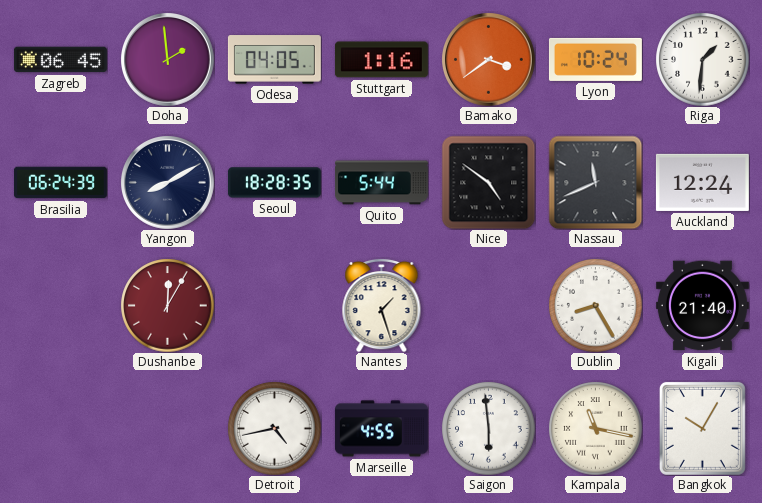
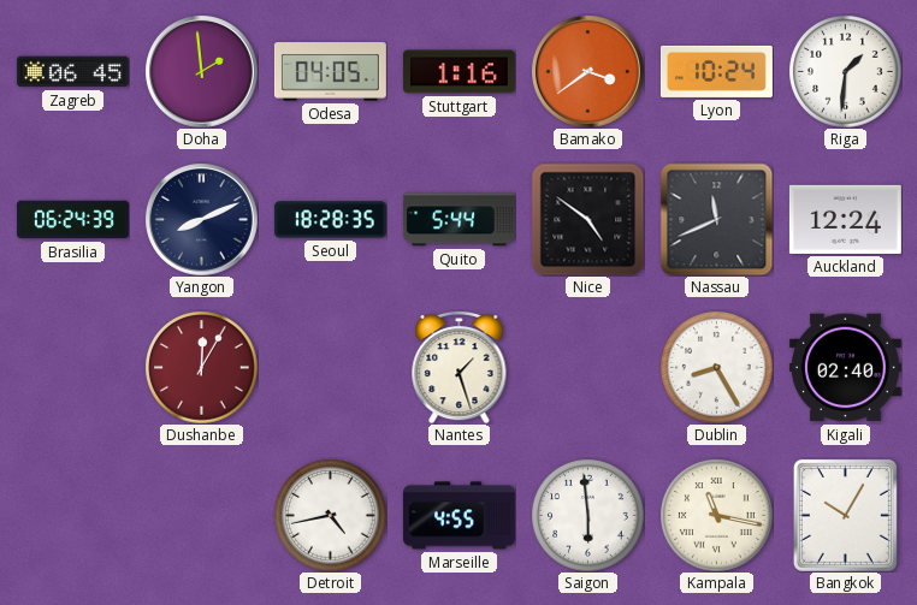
Yangon: 8:10 -> 8:11 (202, 220)
Kigali: 21:40 -> 02:40 (845, 368)
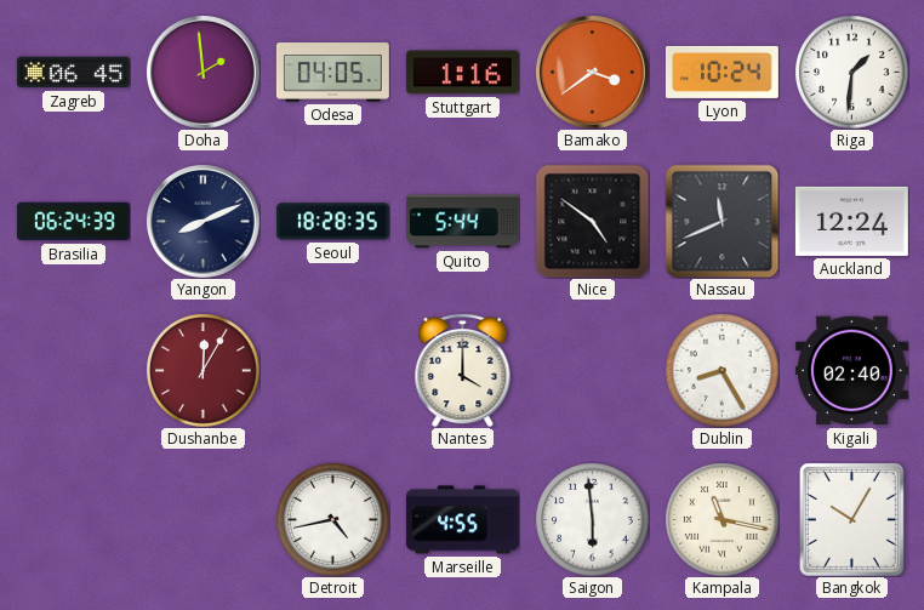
Nantes: 1:27 -> 4:00 (463, 370)
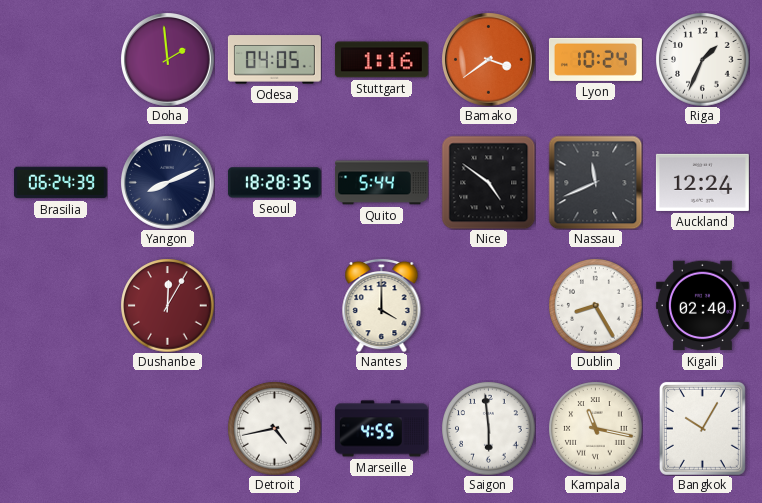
Zagreb: 06:45 -> none (73, 73)
Riga: 1:31 -> 1:34 (702, 59)
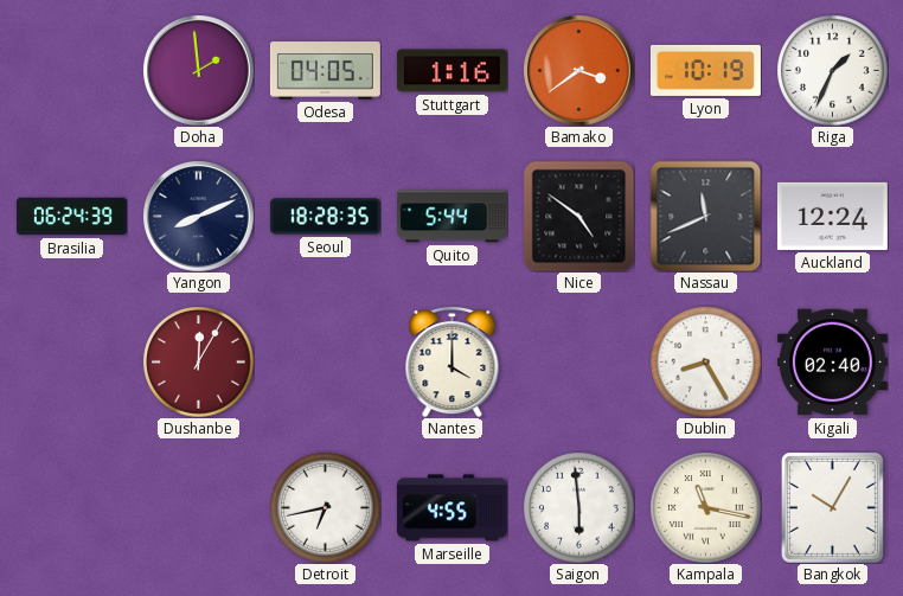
Lyon: 10:24 -> 10:19 (705, 70)
Detroit: 4:43 -> 6:43 (325, 507)
